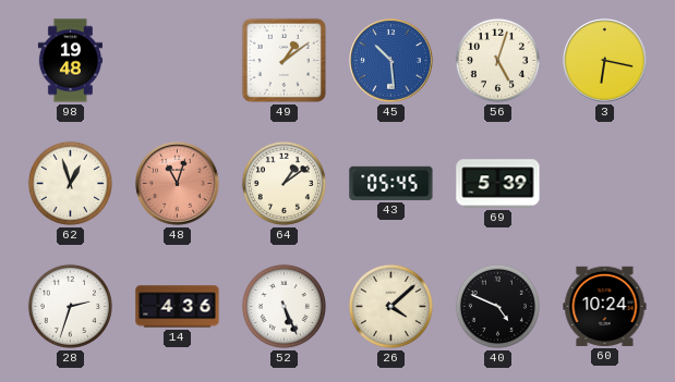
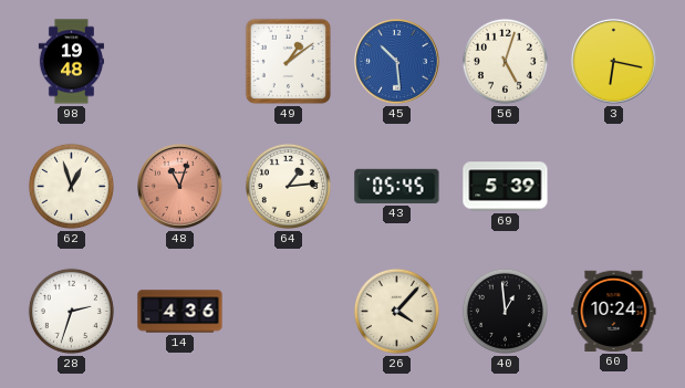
64: 1:09 -> 1:14 (288, 186)
52: 5:26 -> none (284, 306)
26: 4:08 -> 4:07 (396, 311)
40: 4:49 -> 12:59 (505, 311)
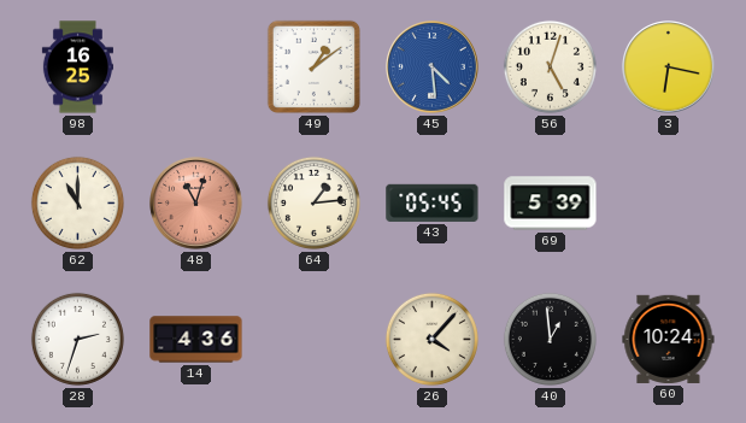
98: 19:48 -> 16:25 (77, 67)
45: 10:29 -> 4:29 (433, 67)
62: 12:57 -> 11:00 (77, 202)
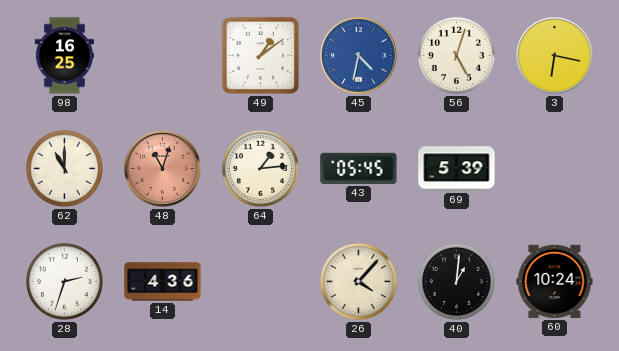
45: 4:29 -> 4:32 (359, 56)
40: 12:59 -> 1:01 (456, 281)
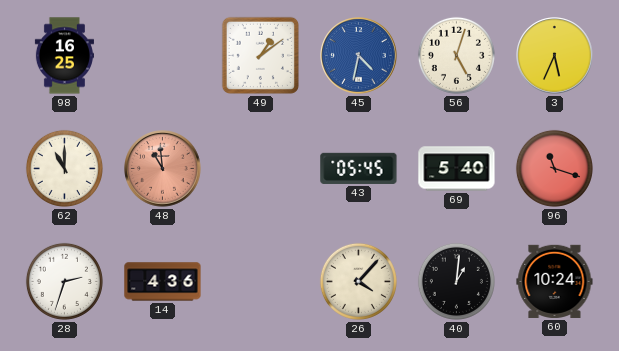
3: 6:17 -> 5:34 (555, 56)
48: 11:03 -> 10:59 (163, 169)
64: 1:14 -> none (260, 168)
69: 5:39 -> 5:40 (457, 169)
96: none -> 11:18 (554, 168)
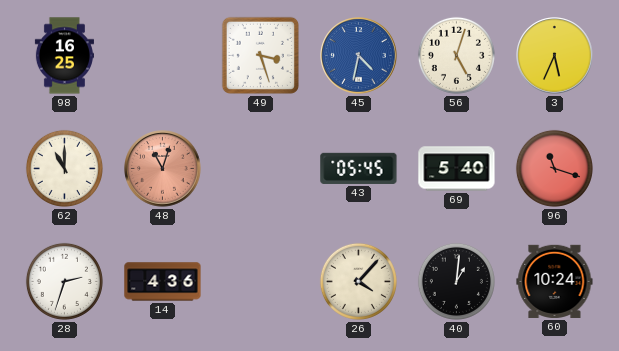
49: 1:09 -> 3:27 (260, 55)
48: 10:59 -> 11:03 (163, 169)
